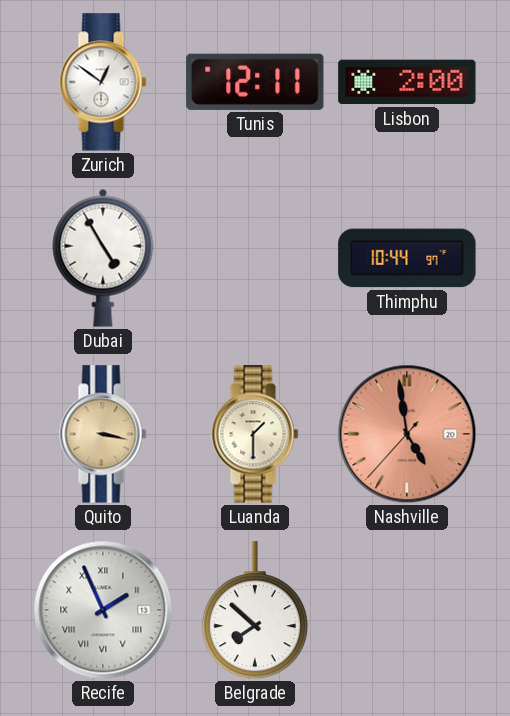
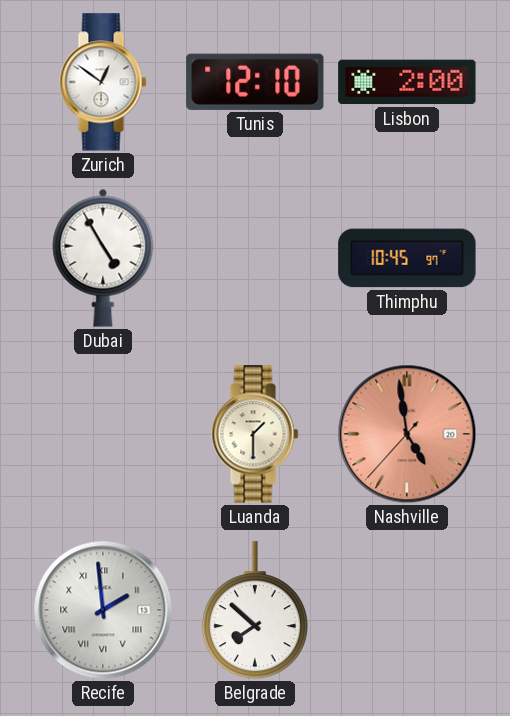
Tunis: 12:11 -> 12:10 (255, 82)
Thimphu: 10:44 -> 10:45 (407, 258)
Quito: 3:17 -> none (103, 434)
Recife: 1:56 -> 1:59 (103, 610)
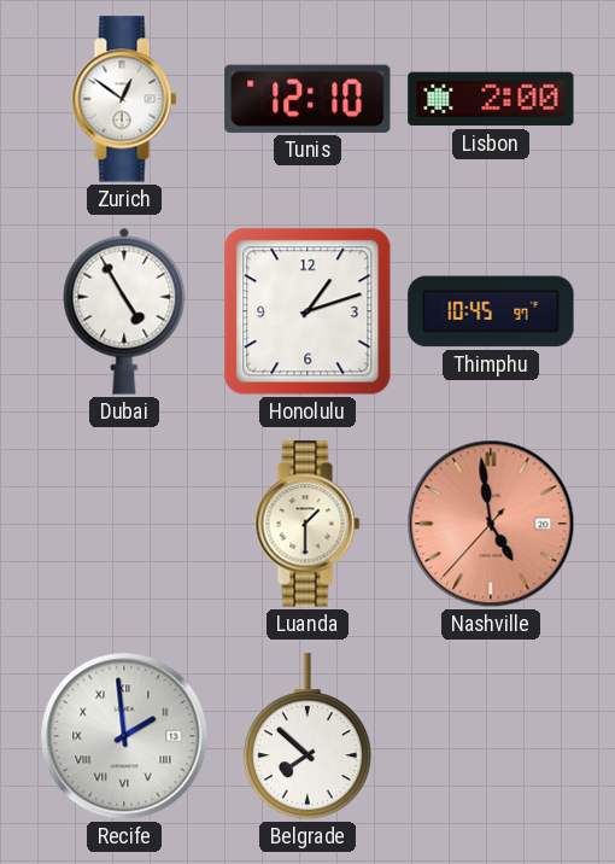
Honolulu: none -> 1:12 (307, 311)
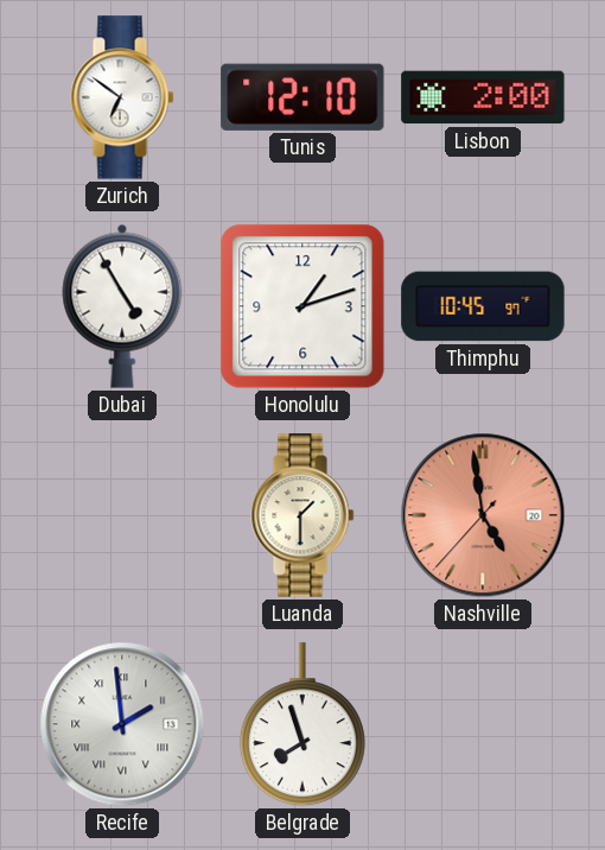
Zurich: 12:51 -> 6:51 (122, 97)
Belgrade: 7:52 -> 7:57 (302, 725)
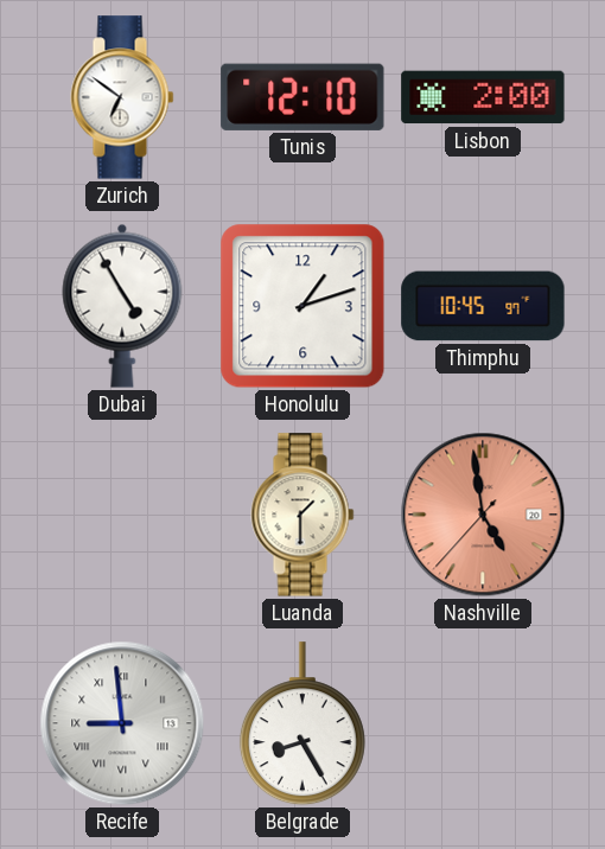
Recife: 1:59 -> 8:59 (122, 723)
Belgrade: 7:57 -> 8:25 (302, 724)
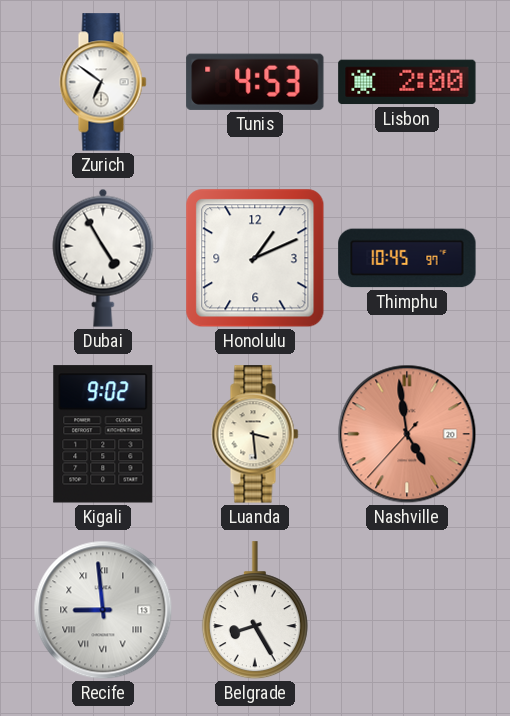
Tunis: 12:10 -> 4:53 (255, 82)
Honolulu: 1:12 -> 1:11 (255, 258)
Kigali: none -> 9:02 (103, 434)
Luanda: 1:30 -> 3:29 (255, 434)
